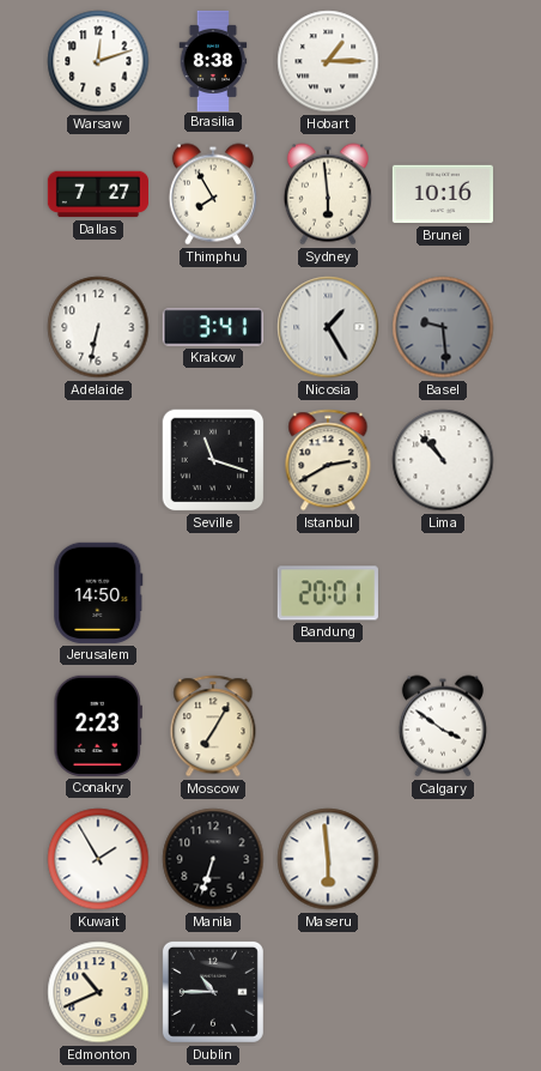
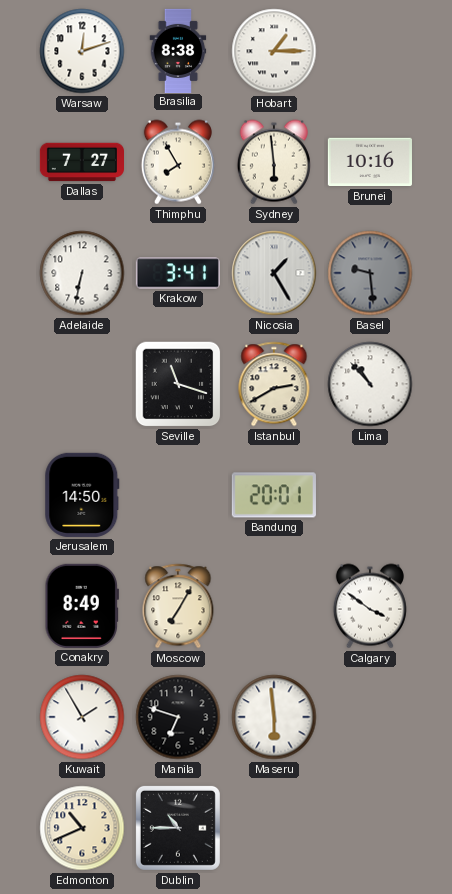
Conakry: 2:23 -> 8:49 (82, 606)
Manila: 6:33 -> 6:48 (178, 717)
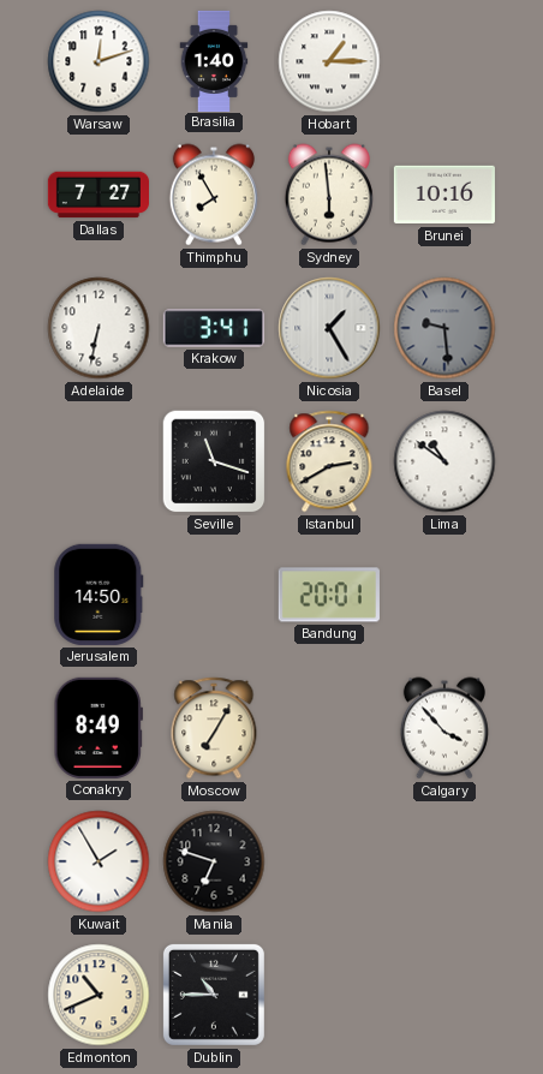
Brasilia: 8:38 -> 1:40 (214, 60)
Lima: 10:53 -> 10:51 (444, 461)
Calgary: 3:51 -> 3:53 (444, 728)
Maseru: 5:59 -> none (274, 717)
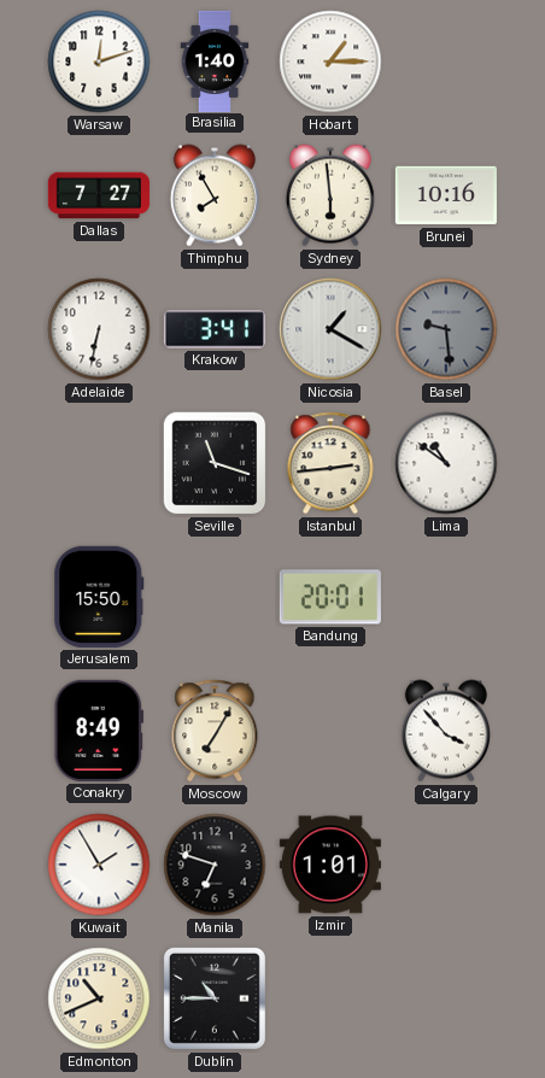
Nicosia: 1:25 -> 1:20 (330, 329)
Istanbul: 2:40 -> 2:44 (330, 463)
Jerusalem: 14:50 -> 15:50 (99, 597)
Izmir: none -> 1:01 (330, 865)
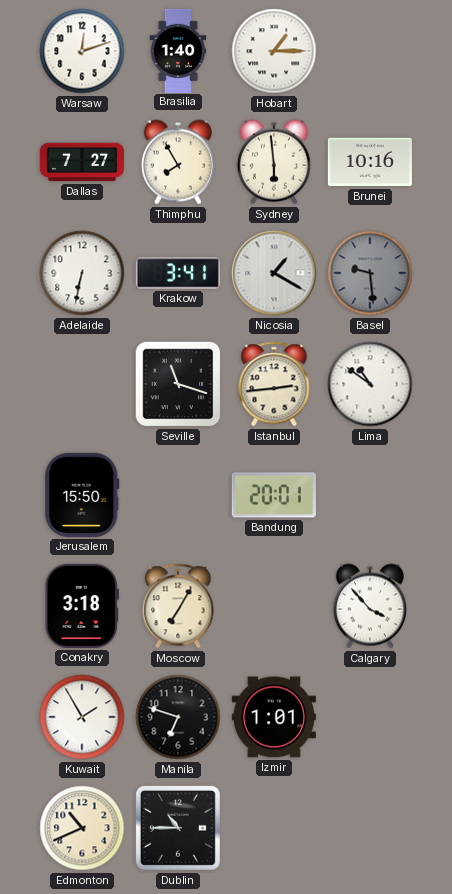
Conakry: 8:49 -> 3:18 (82, 606)
